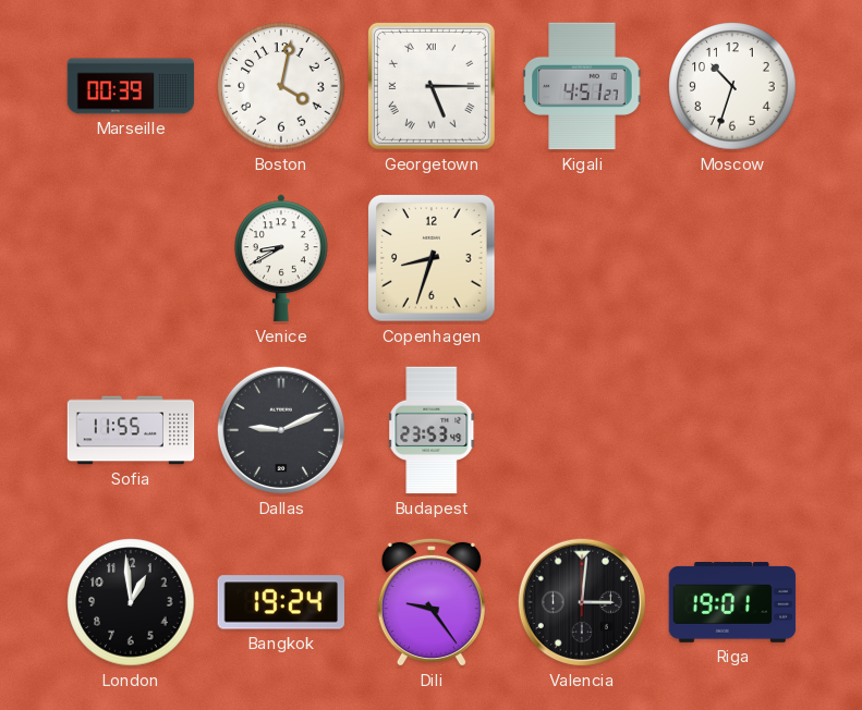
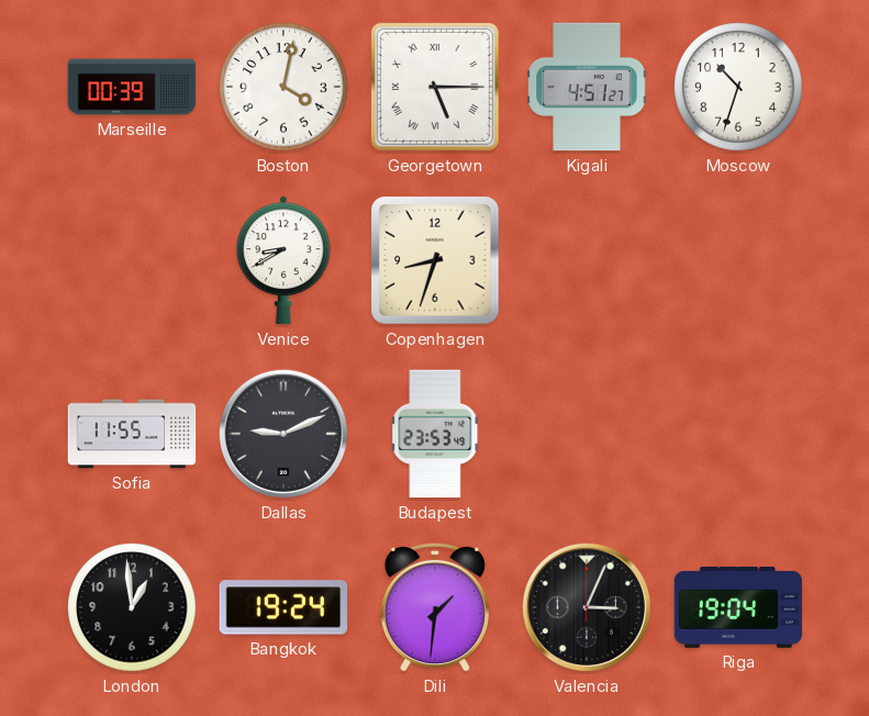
Dili: 9:24 -> 1:31 (435, 607)
Valencia: 3:01 -> 3:04 (587, 607)
Riga: 19:01 -> 19:04 (738, 608)
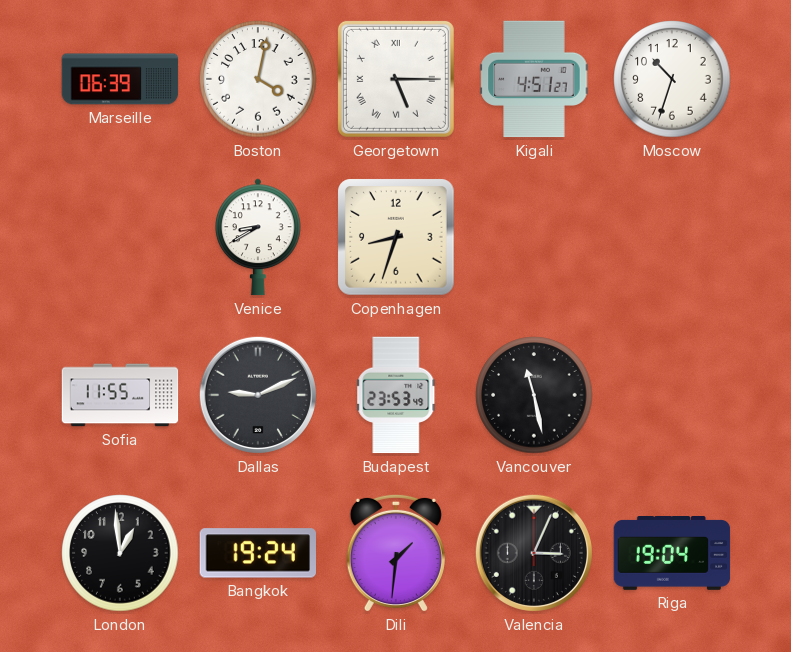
Marseille: 00:39 -> 06:39 (120, 79)
Vancouver: none -> 11:28 (534, 395)
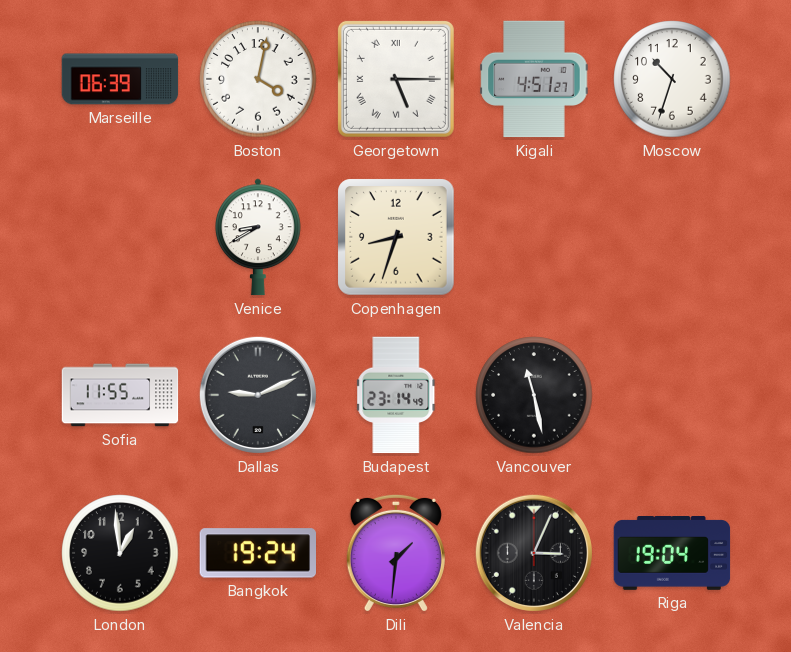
Budapest: 23:53 -> 23:14 (397, 395)
